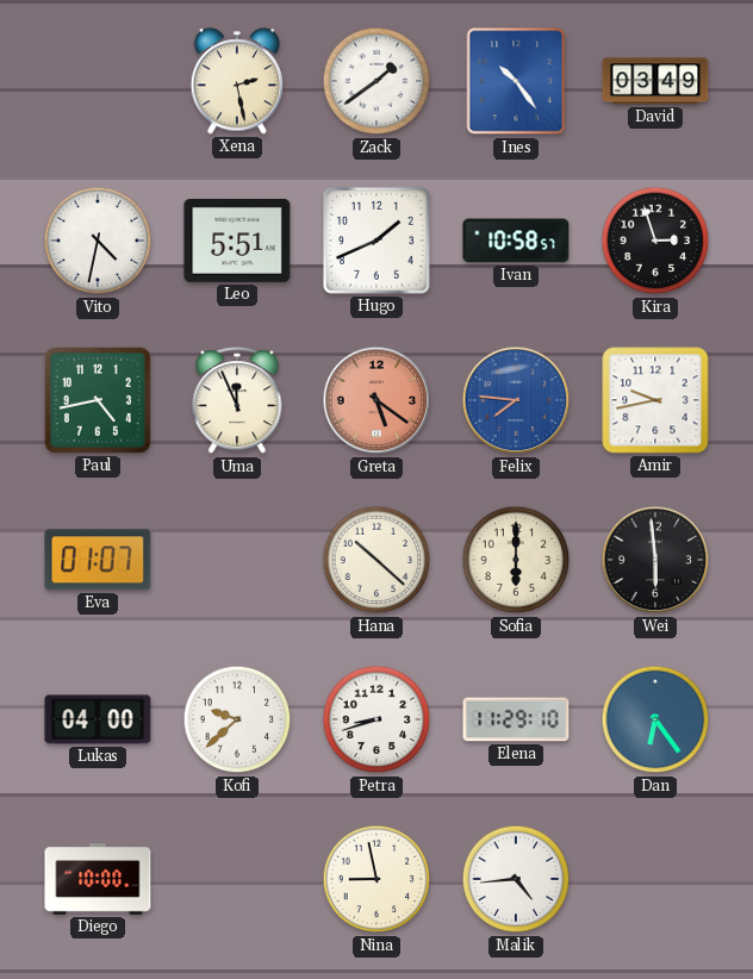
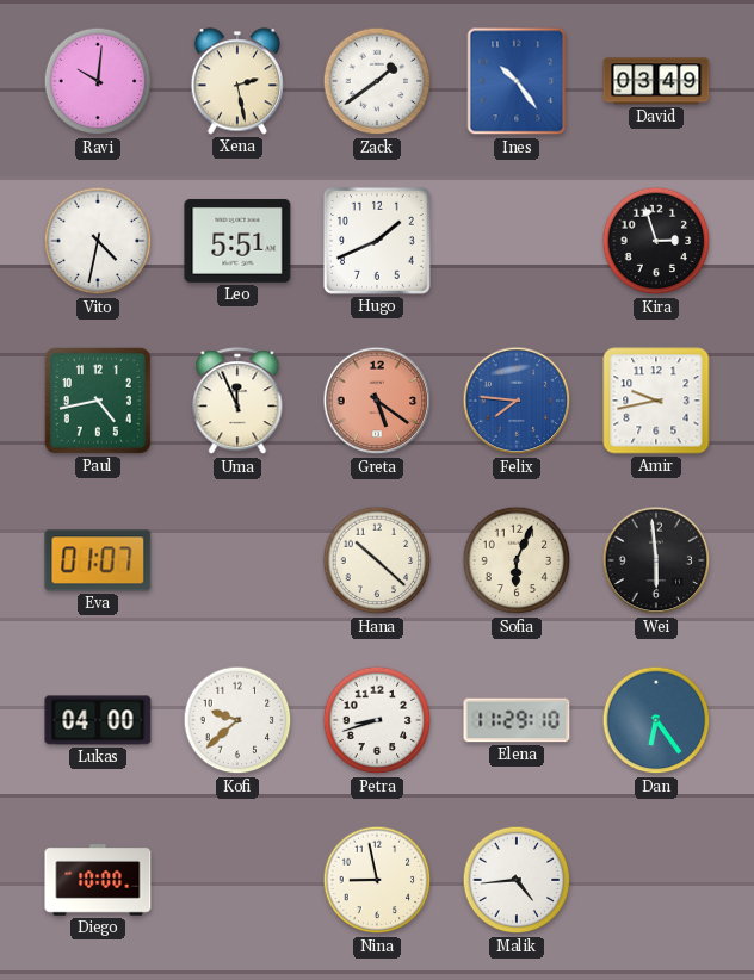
Ravi: none -> 10:01 (98, 81)
Ivan: 10:58 -> none (516, 241)
Sofia: 6:00 -> 6:04 (517, 560)
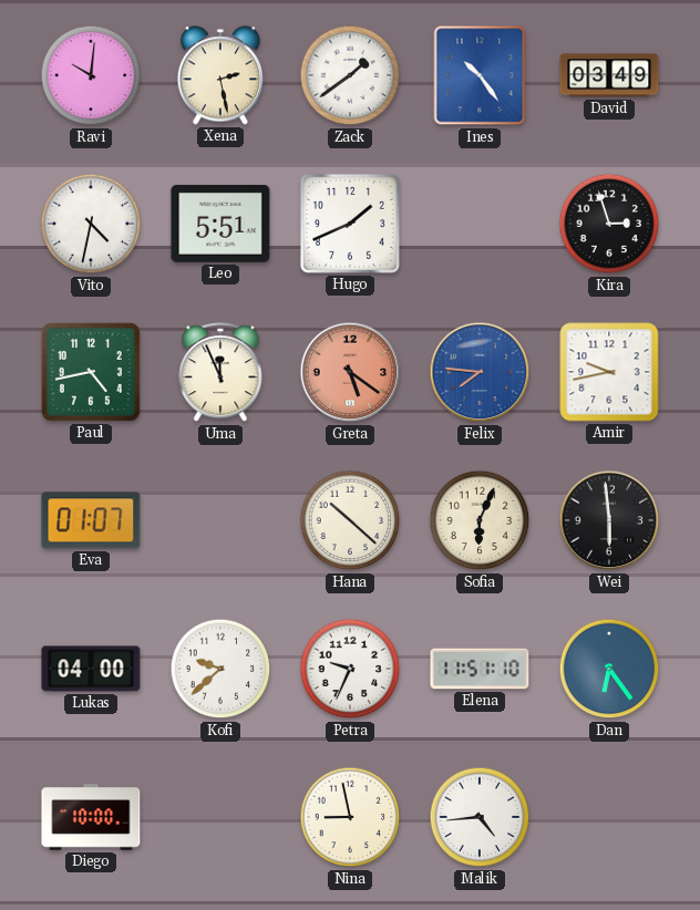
Petra: 8:42 -> 9:34 (350, 669)
Elena: 11:29 -> 11:51 (480, 669)
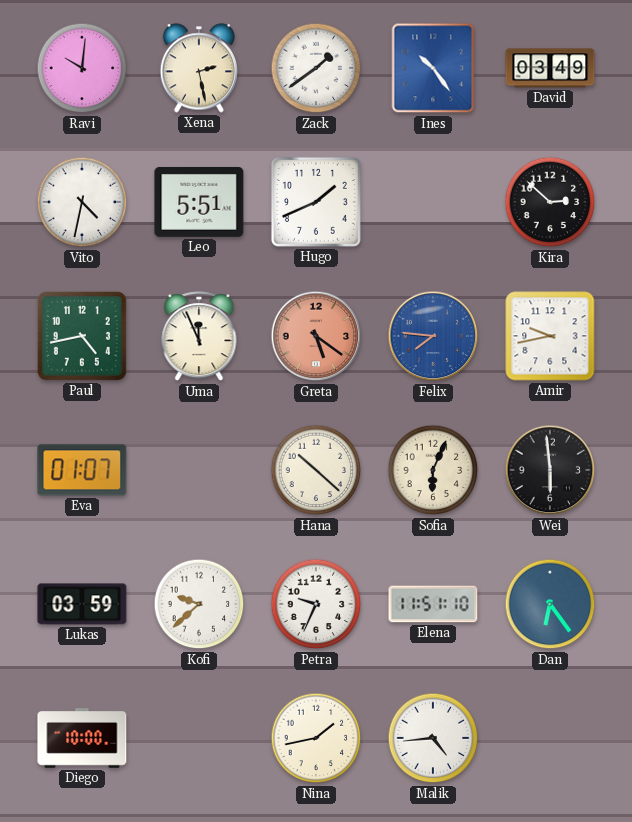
Kira: 2:57 -> 2:52 (550, 202)
Lukas: 04:00 -> 03:59 (82, 604)
Nina: 8:58 -> 1:43 (316, 738)
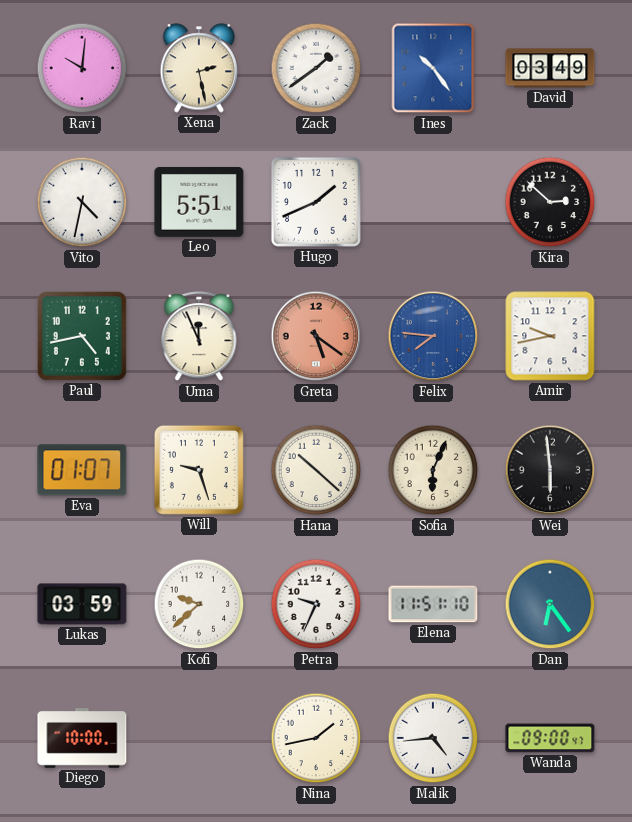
Will: none -> 9:27 (199, 470)
Wanda: none -> 09:00 (550, 738)
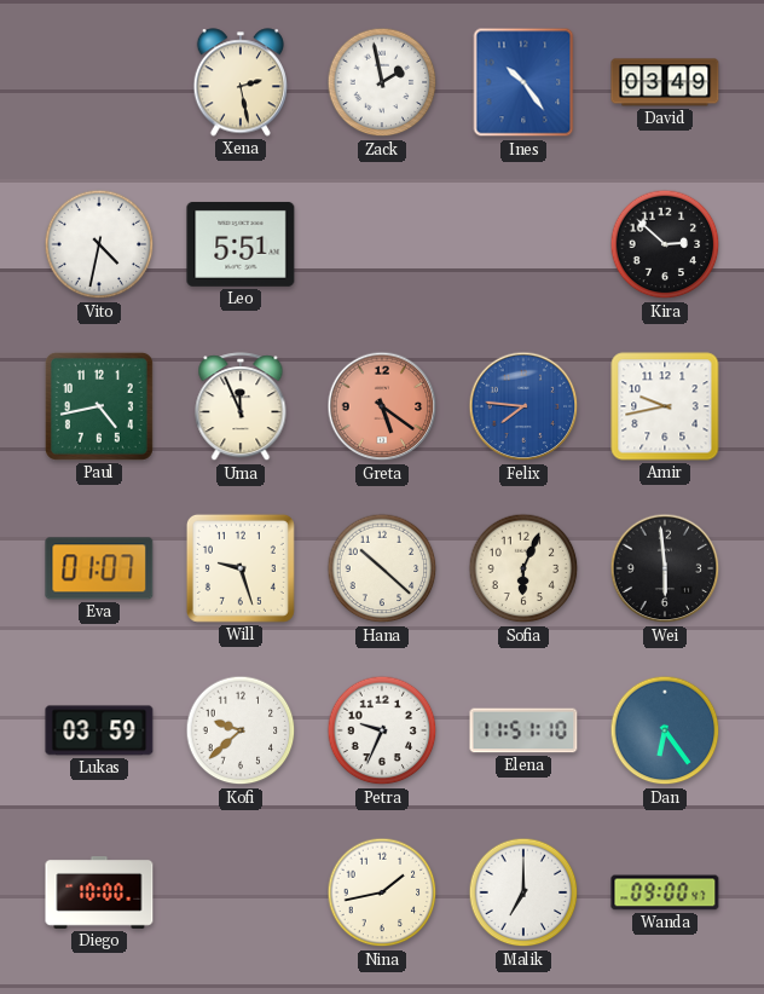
Ravi: 10:01 -> none (82, 68)
Zack: 1:39 -> 1:58 (382, 82)
Hugo: 1:41 -> none (316, 202)
Malik: 4:44 -> 7:00 (523, 892)
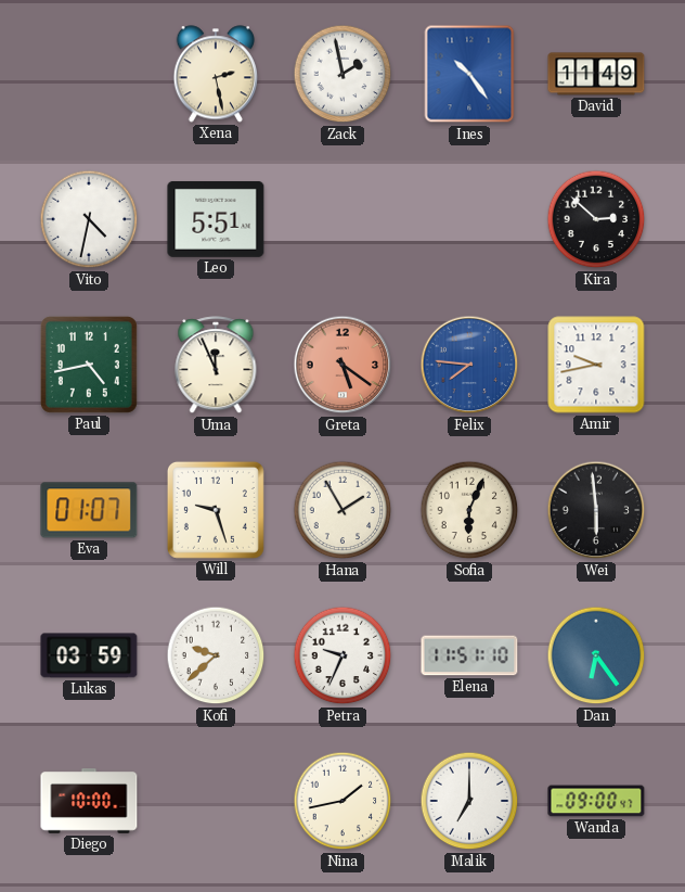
David: 03:49 -> 11:49 (596, 74)
Hana: 10:22 -> 1:55 (342, 510)
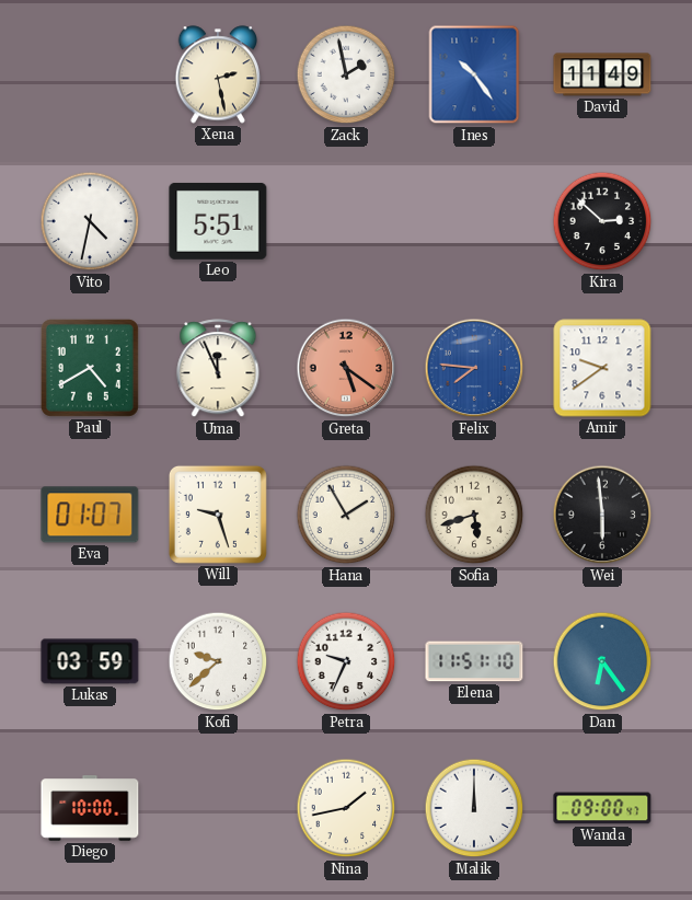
Paul: 4:43 -> 4:40 (90, 368)
Amir: 9:43 -> 9:39 (602, 368)
Sofia: 6:04 -> 5:42 (474, 515)
Malik: 7:00 -> 12:00 (474, 808)
